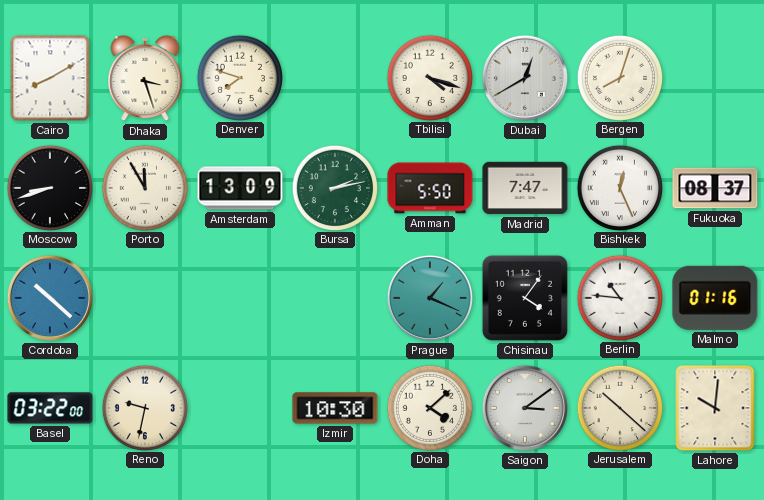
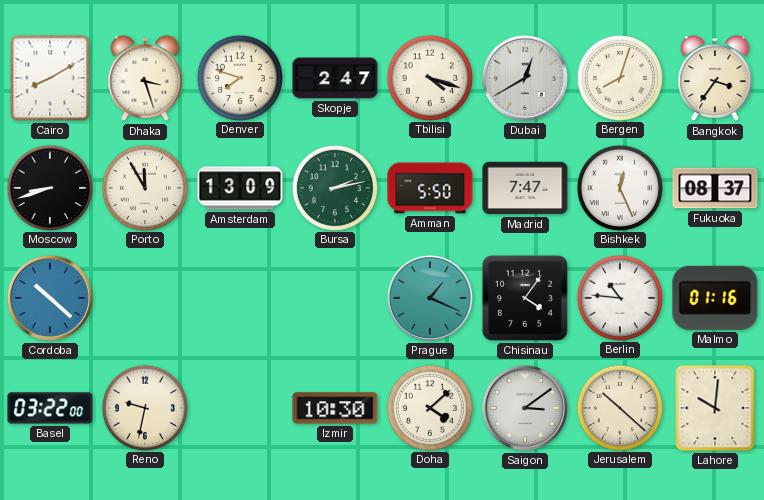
Skopje: none -> 2:47 (335, 78)
Bangkok: none -> 3:36 (715, 78)
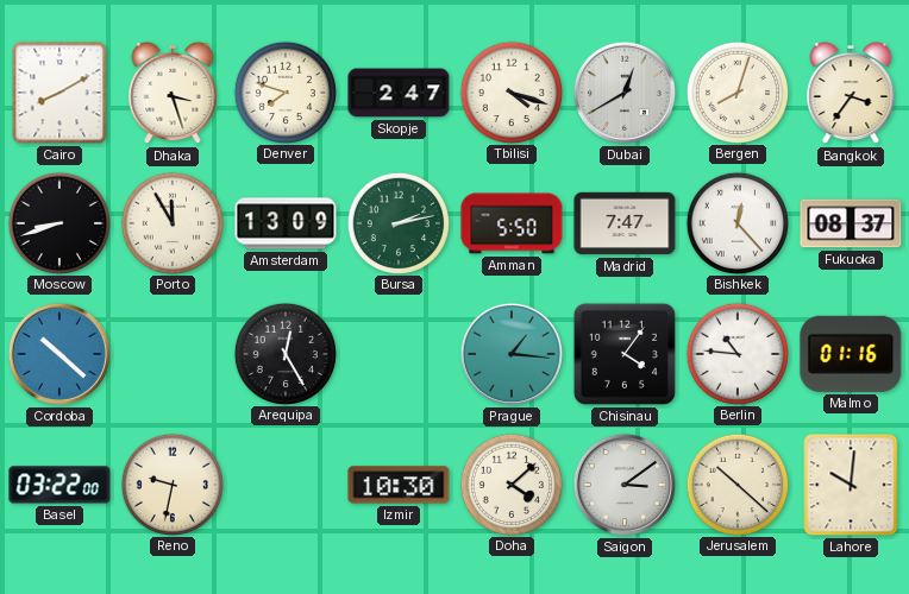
Bishkek: 12:26 -> 12:23 (736, 222)
Arequipa: none -> 12:25 (284, 353)
Prague: 1:19 -> 1:16 (512, 354)
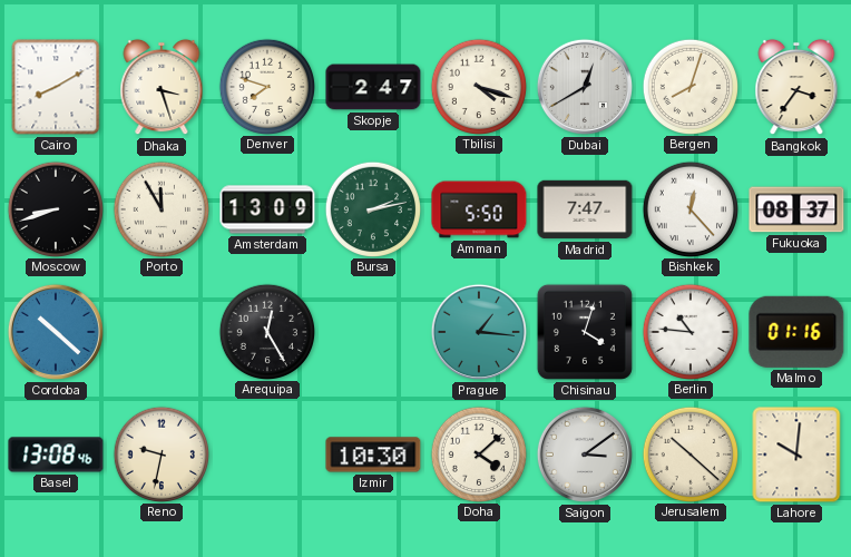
Chisinau: 4:06 -> 4:03 (585, 332)
Basel: 03:22 -> 13:08 (56, 455)
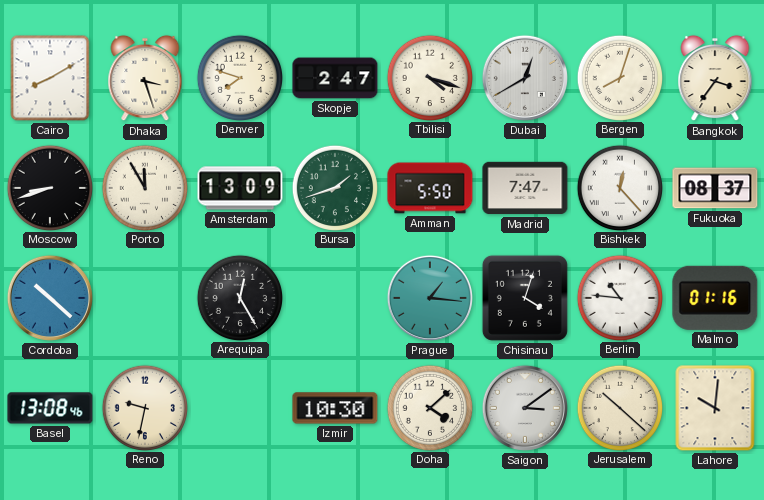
Bursa: 2:13 -> 1:42 (334, 187)
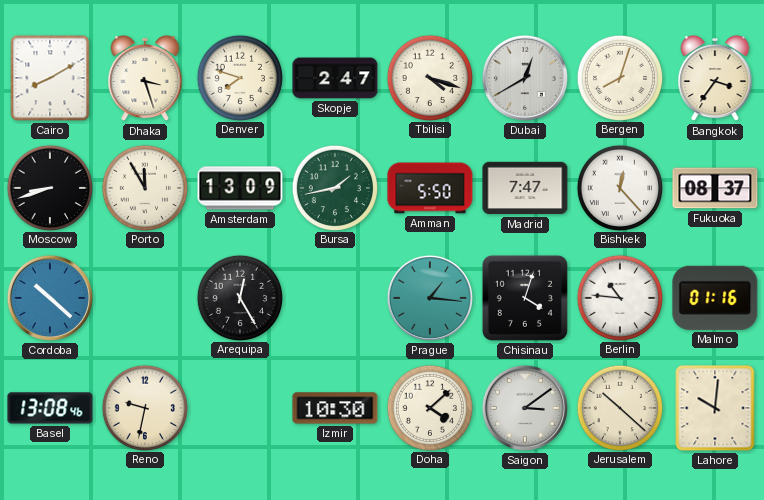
Bursa: 1:42 -> 1:43 (334, 187)
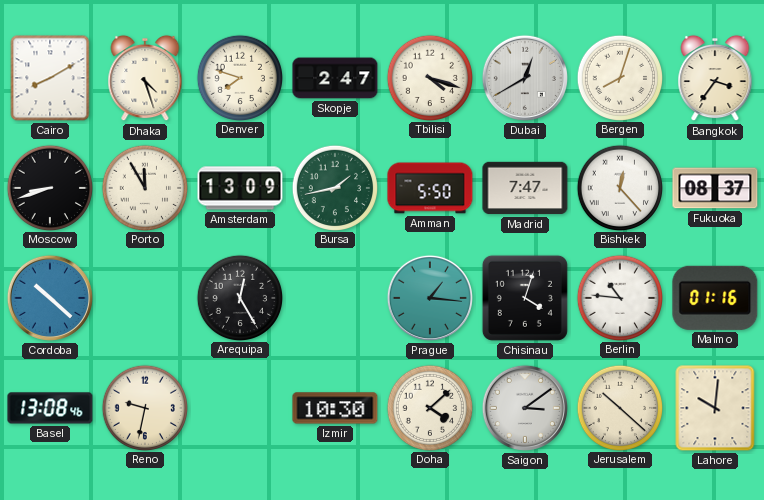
Dhaka: 3:27 -> 4:27 (145, 78)
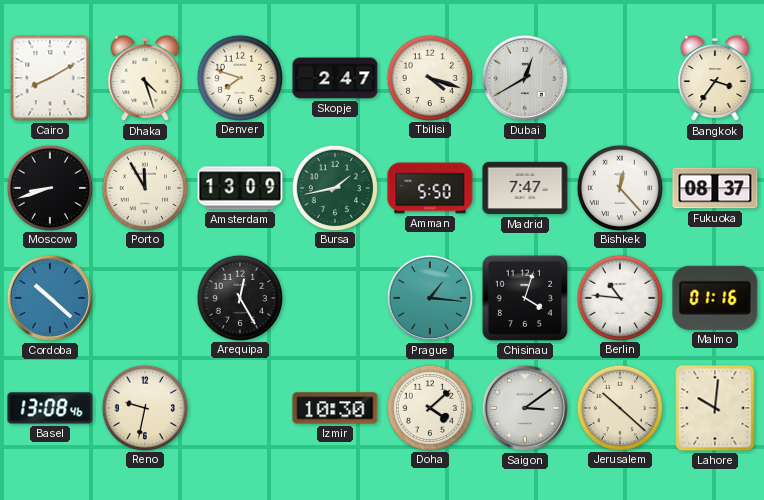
Bergen: 8:03 -> none (619, 77)
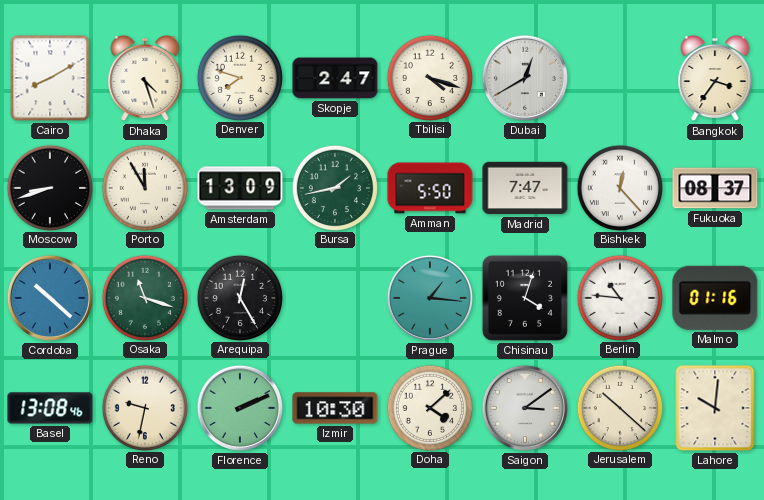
Osaka: none -> 11:18 (144, 297)
Florence: none -> 2:11 (240, 408)
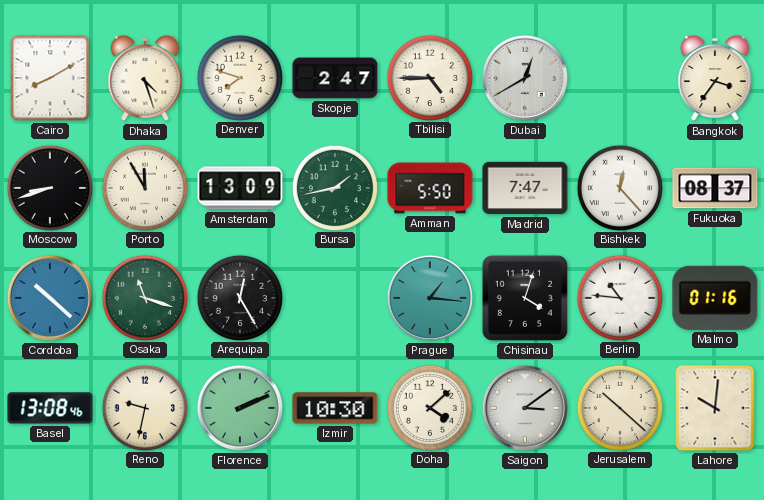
Tbilisi: 4:18 -> 4:45 (429, 77)
